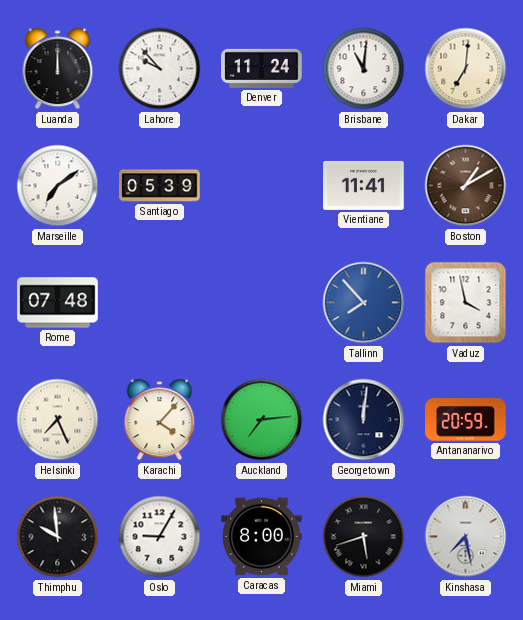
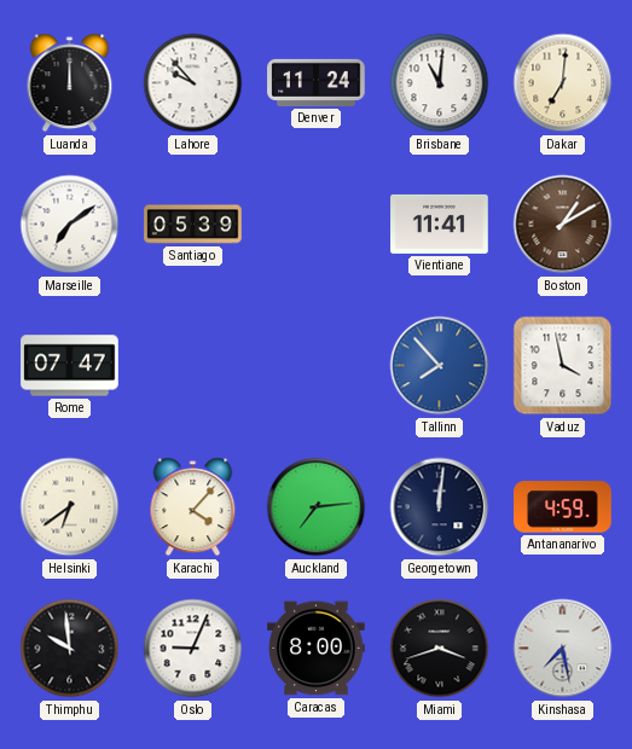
Rome: 07:48 -> 07:47 (70, 366)
Helsinki: 7:26 -> 6:39 (70, 507)
Antananarivo: 20:59 -> 4:59 (563, 507)
Oslo: 9:05 -> 9:04 (193, 649)
Miami: 5:42 -> 3:42 (440, 649)
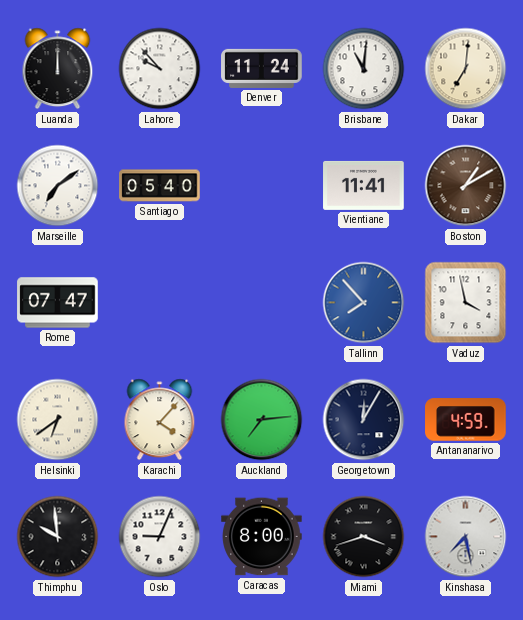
Santiago: 05:39 -> 05:40 (160, 186)
Georgetown: 12:01 -> 12:05 (364, 420)
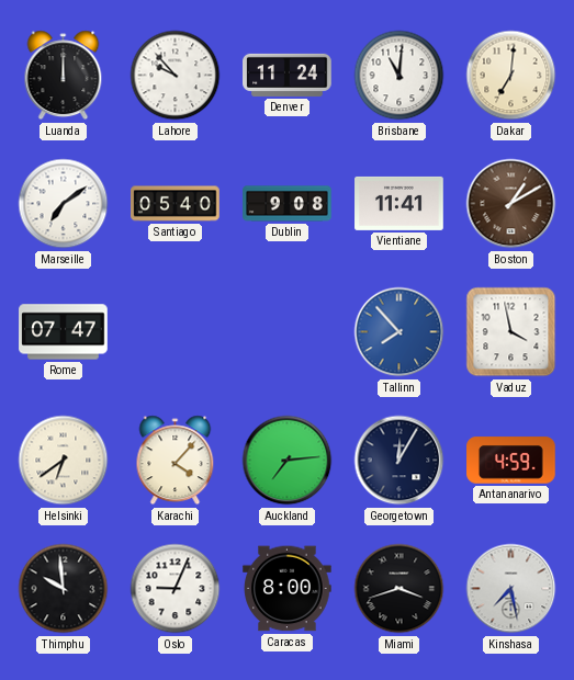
Dublin: none -> 9:08 (288, 204)
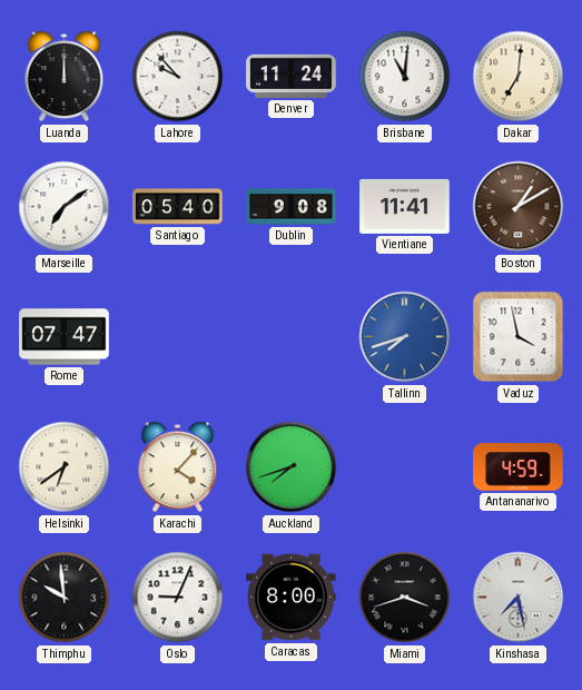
Tallinn: 7:53 -> 7:42 (405, 337)
Auckland: 7:14 -> 7:42 (292, 467)
Georgetown: 12:05 -> none (399, 461)
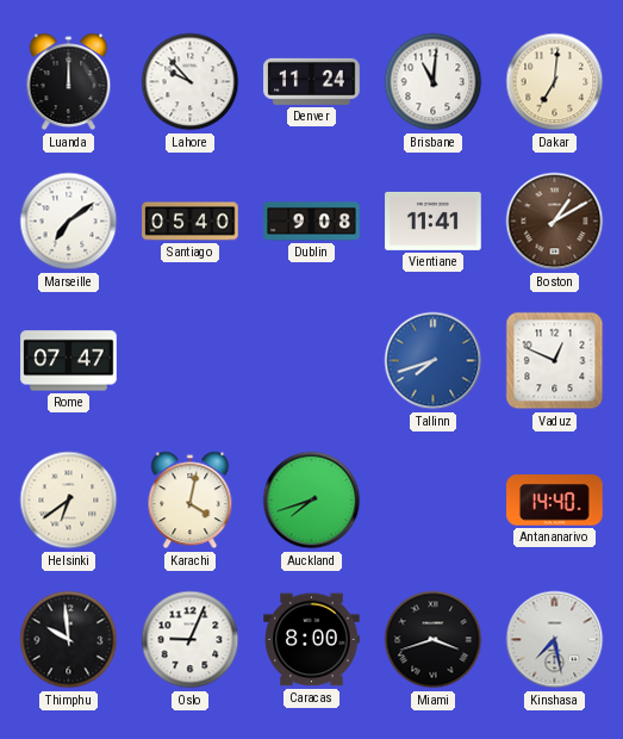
Vaduz: 3:58 -> 12:49 (555, 361)
Karachi: 4:07 -> 4:02 (191, 501)
Antananarivo: 4:59 -> 14:40 (555, 501)
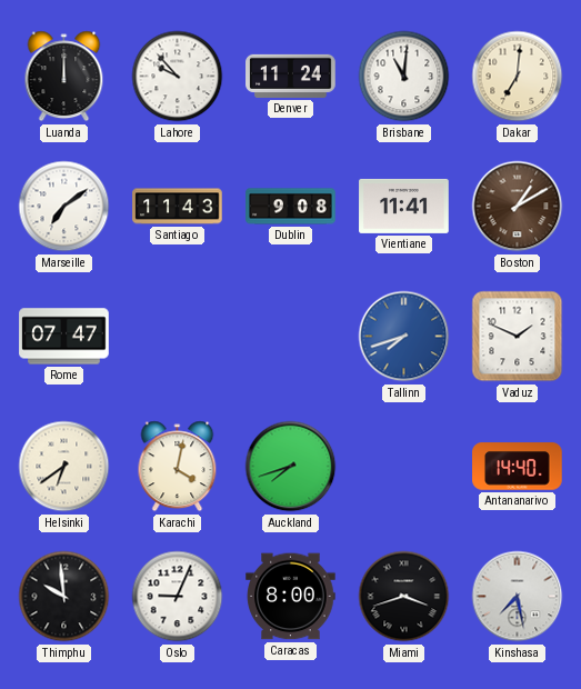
Santiago: 05:40 -> 11:43 (178, 207)
Vaduz: 12:49 -> 1:49 (518, 337)
